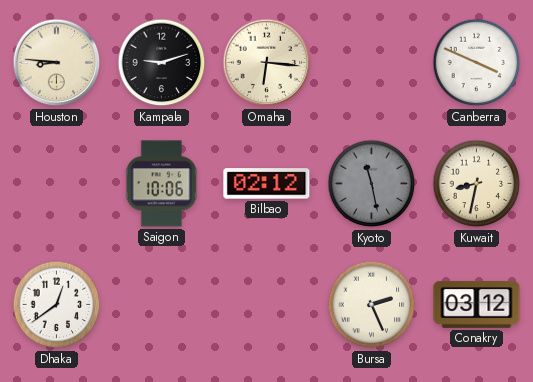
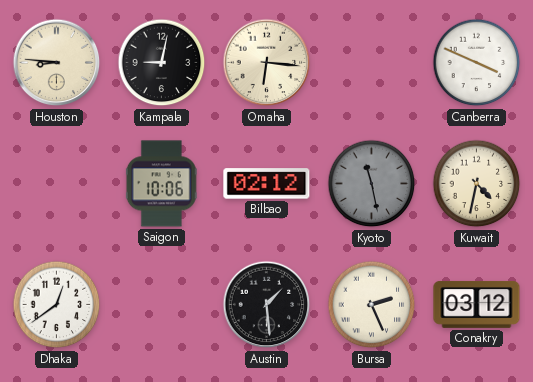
Kampala: 9:12 -> 9:02 (162, 63)
Kuwait: 8:32 -> 4:32 (477, 184)
Austin: none -> 1:29 (267, 305)
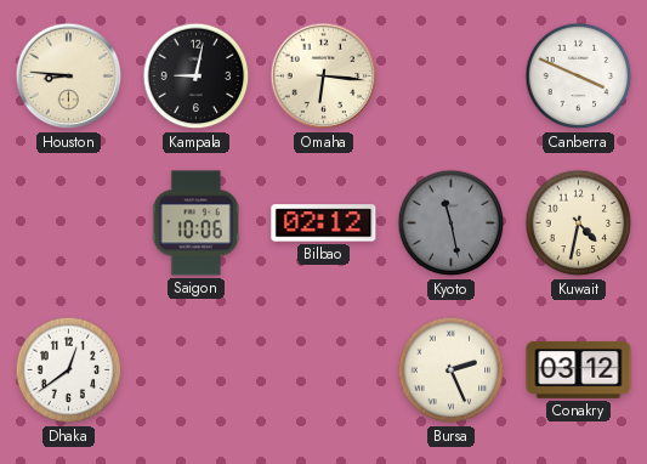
Austin: 1:29 -> none (267, 305)
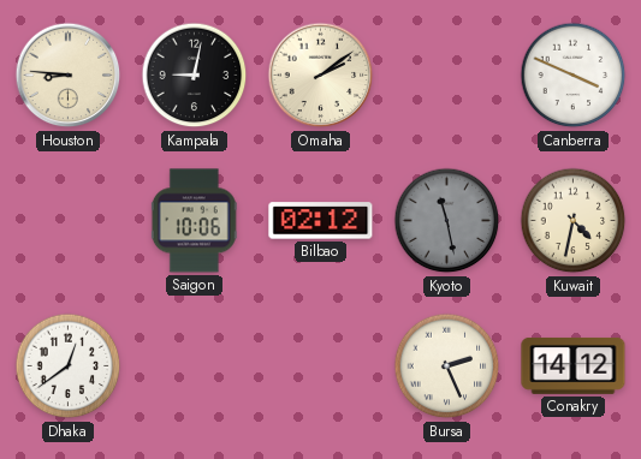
Omaha: 6:16 -> 2:09 (321, 76)
Conakry: 03:12 -> 14:12 (574, 366)
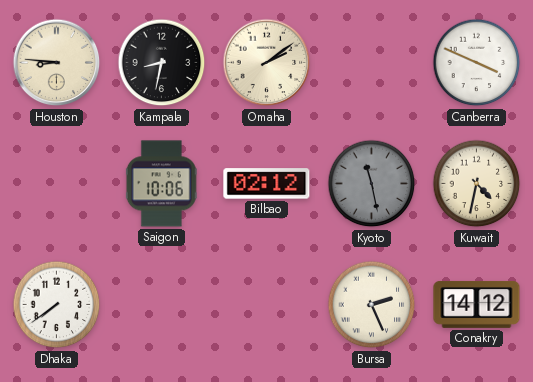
Kampala: 9:02 -> 8:32 (162, 63)
Dhaka: 12:39 -> 7:39 (57, 305)
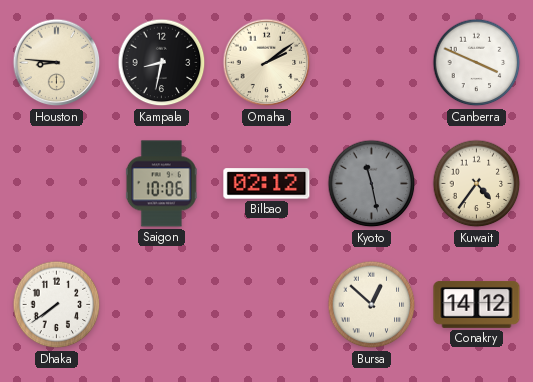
Kuwait: 4:32 -> 4:36 (477, 184)
Bursa: 2:26 -> 12:52 (372, 305)
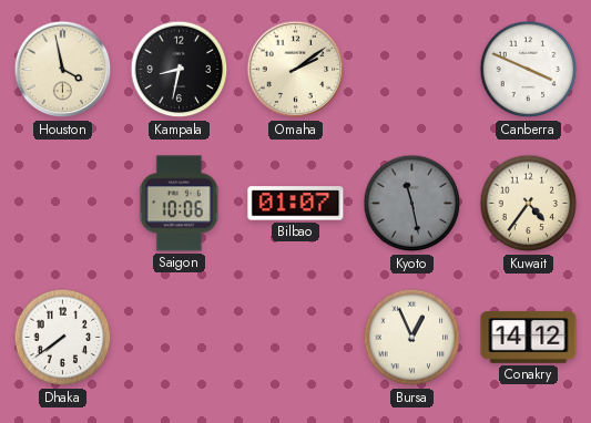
Houston: 8:46 -> 3:58 (63, 70)
Bilbao: 02:12 -> 01:07 (296, 204)
Bursa: 12:52 -> 12:56 (412, 338)
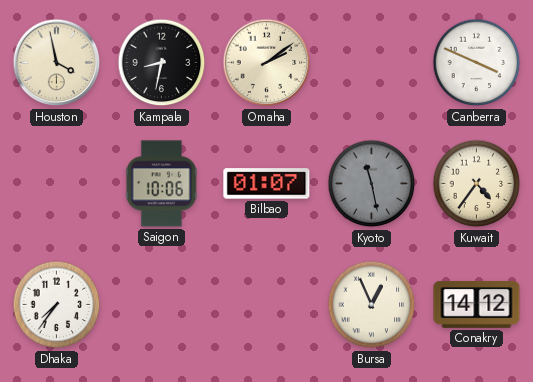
Dhaka: 7:39 -> 7:36 (57, 305)
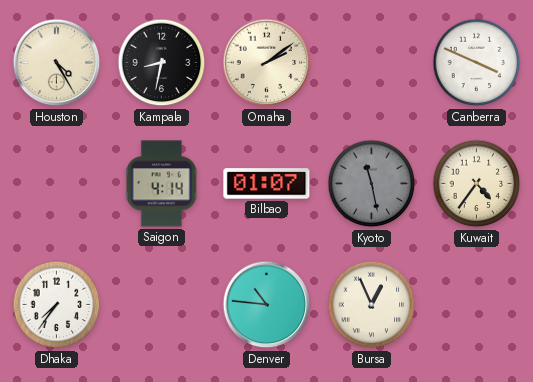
Houston: 3:58 -> 4:25 (57, 63)
Saigon: 10:06 -> 4:14 (161, 184)
Denver: none -> 10:46 (267, 305)
Conakry: 14:12 -> none (477, 305)
